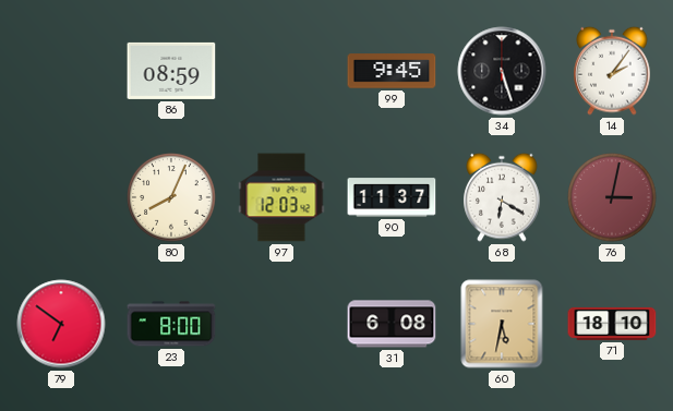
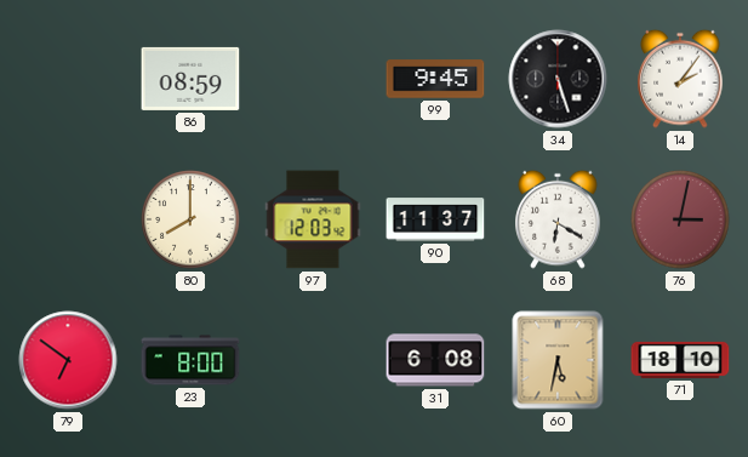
80: 8:04 -> 8:00 (190, 219)
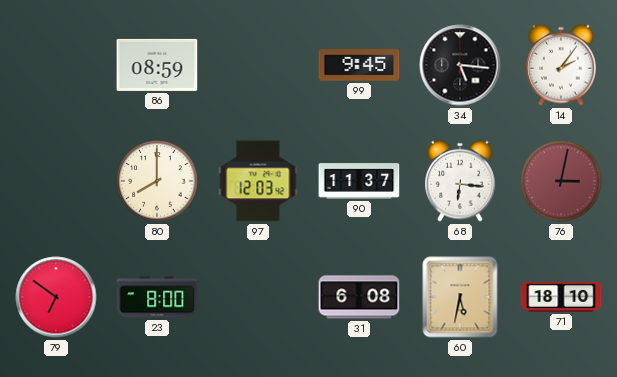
34: 5:27 -> 5:16 (460, 65)
68: 6:20 -> 6:16 (460, 181)
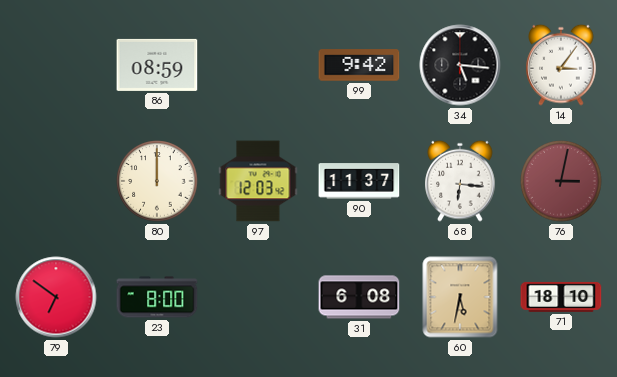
99: 9:45 -> 9:42 (359, 65)
14: 2:06 -> 3:06 (561, 65)
80: 8:00 -> 12:00 (157, 181)
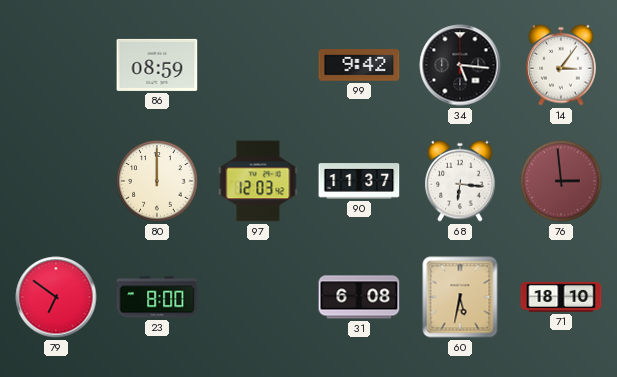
76: 3:02 -> 2:59 (561, 181)
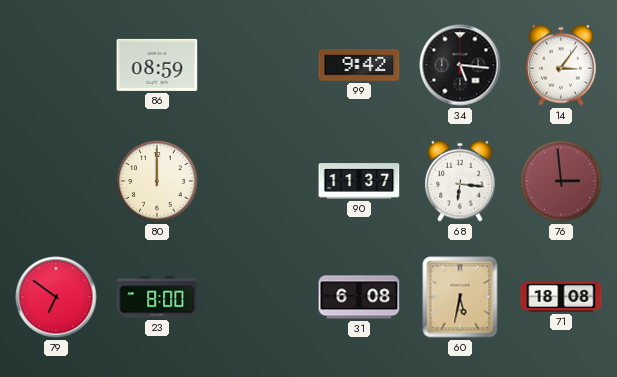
97: 12:03 -> none (258, 181)
71: 18:10 -> 18:08 (561, 297)
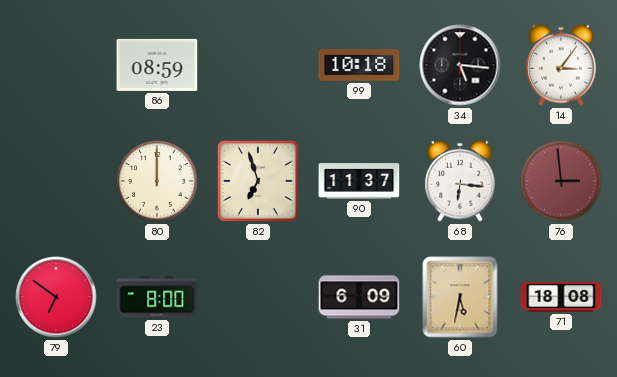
99: 9:42 -> 10:18 (359, 65)
82: none -> 6:57 (258, 181)
31: 6:08 -> 6:09 (359, 297)
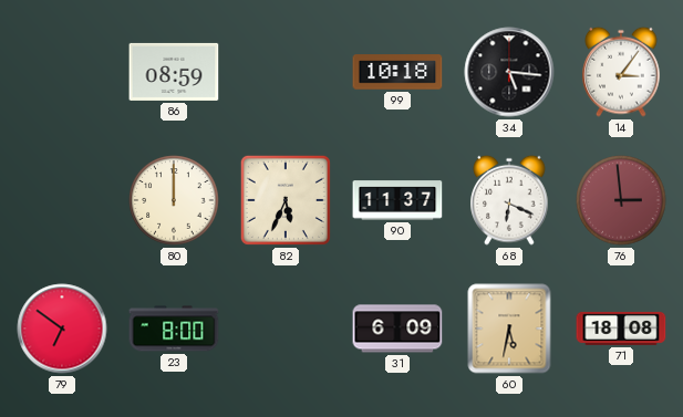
82: 6:57 -> 5:34 (286, 200)
68: 6:16 -> 6:19 (509, 200)
